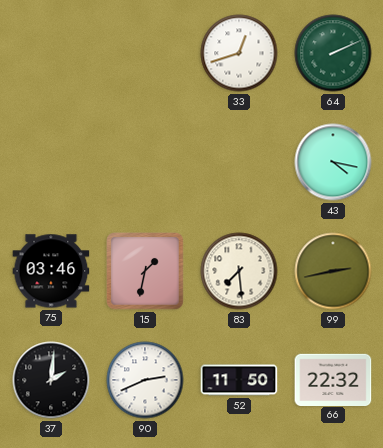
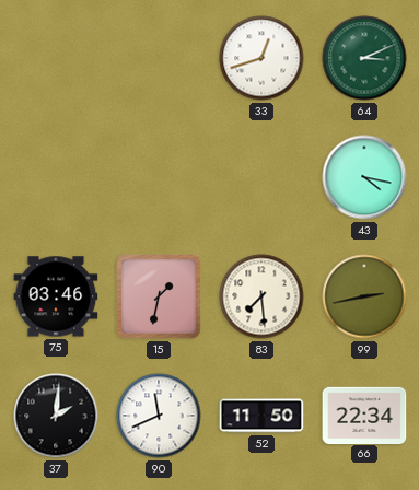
64: 2:11 -> 3:11 (364, 58)
90: 2:41 -> 11:41 (159, 416)
66: 22:32 -> 22:34 (364, 415)
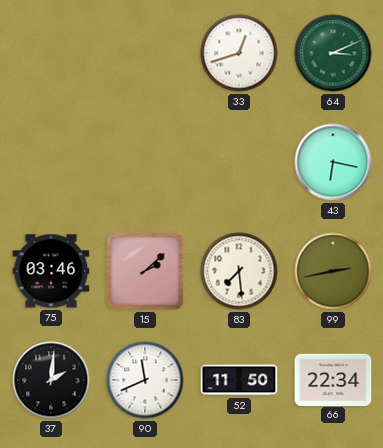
43: 4:17 -> 6:17 (333, 162)
15: 1:32 -> 2:08 (145, 271)
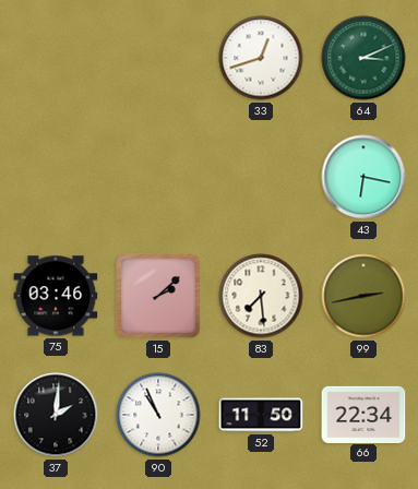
90: 11:41 -> 10:56 (158, 415)
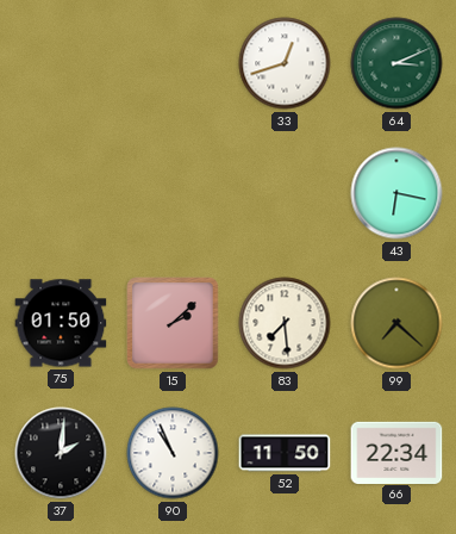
75: 03:46 -> 01:50 (61, 323)
99: 2:43 -> 7:22 (396, 323)
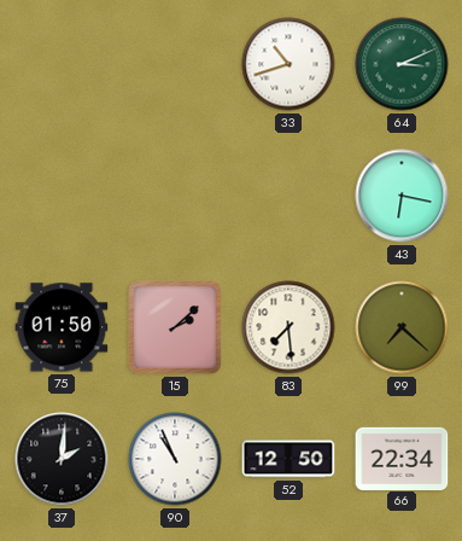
33: 12:42 -> 10:42 (288, 64)
52: 11:50 -> 12:50 (288, 459)
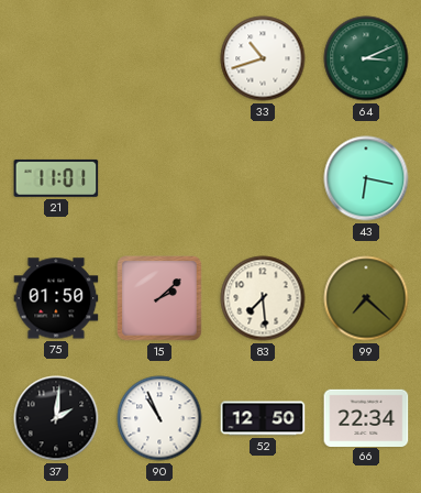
21: none -> 11:01 (56, 178)
